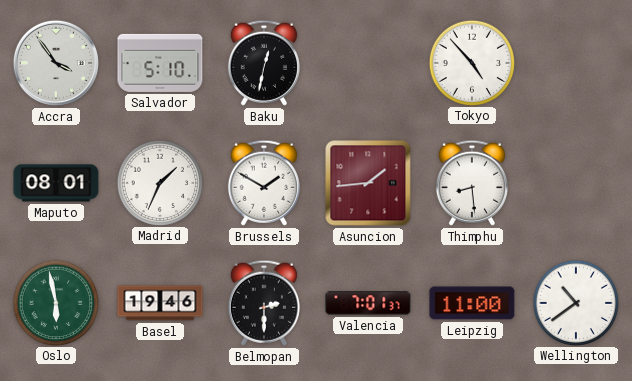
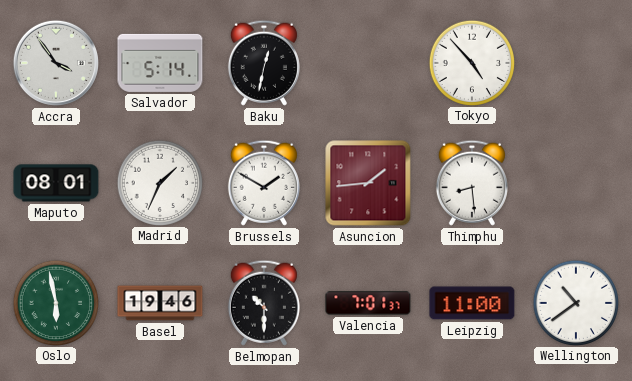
Salvador: 5:10 -> 5:14 (160, 63)
Belmopan: 2:30 -> 10:30 (264, 303)
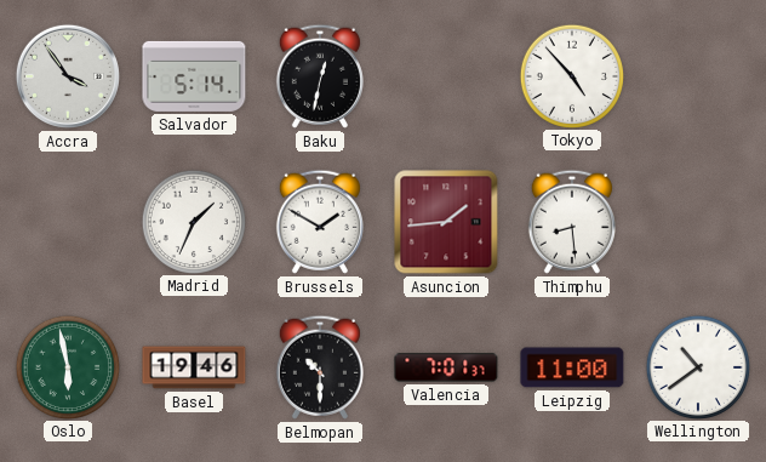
Maputo: 08:01 -> none (56, 183)
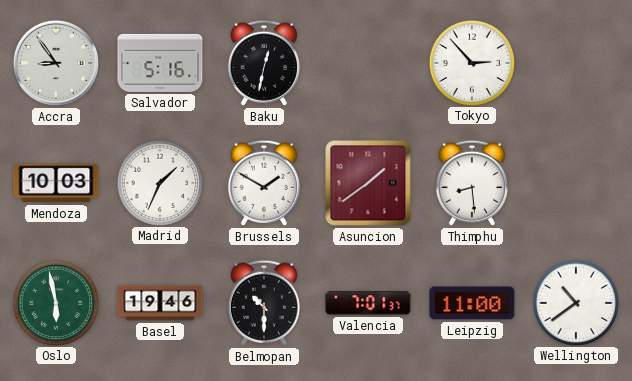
Accra: 3:54 -> 8:54 (56, 63)
Salvador: 5:14 -> 5:16 (160, 63)
Tokyo: 4:53 -> 2:53 (471, 62)
Mendoza: none -> 10:03 (56, 183)
Asuncion: 1:44 -> 1:39 (368, 183)
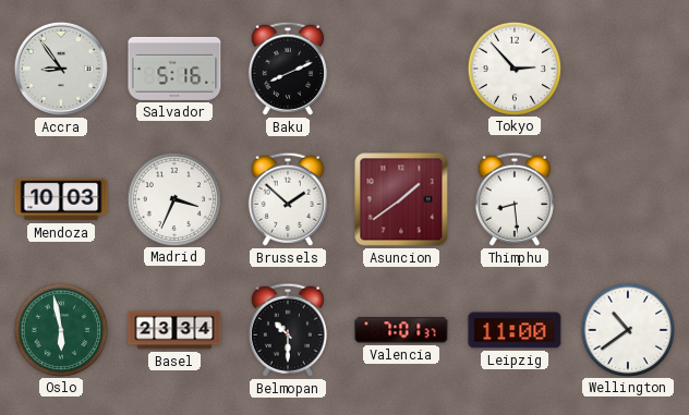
Baku: 12:32 -> 8:11 (288, 69)
Madrid: 1:34 -> 3:34 (173, 198)
Brussels: 1:50 -> 1:52 (288, 199)
Basel: 19:46 -> 23:34 (174, 330)
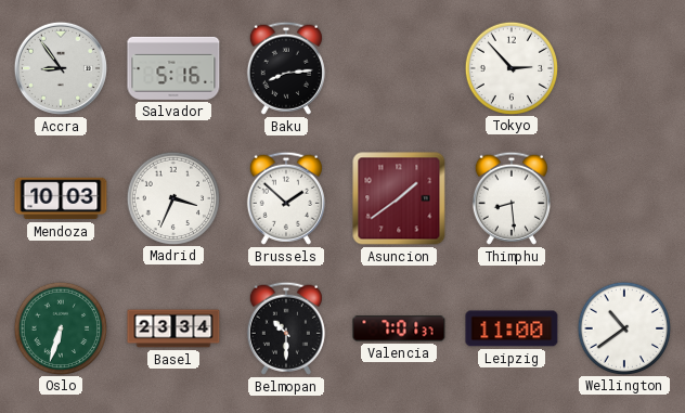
Baku: 8:11 -> 8:14 (286, 68)
Oslo: 5:58 -> 6:33 (60, 327)
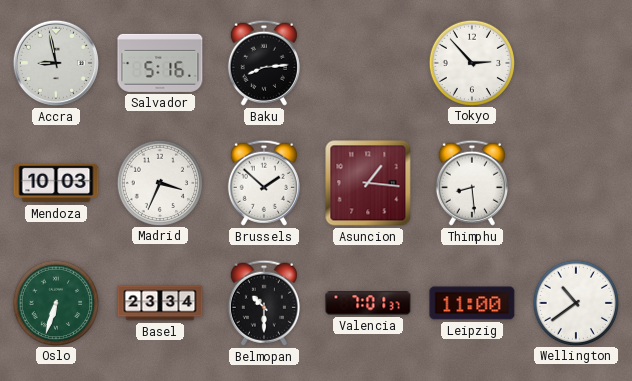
Accra: 8:54 -> 8:58 (56, 63)
Asuncion: 1:39 -> 1:16 (368, 183)
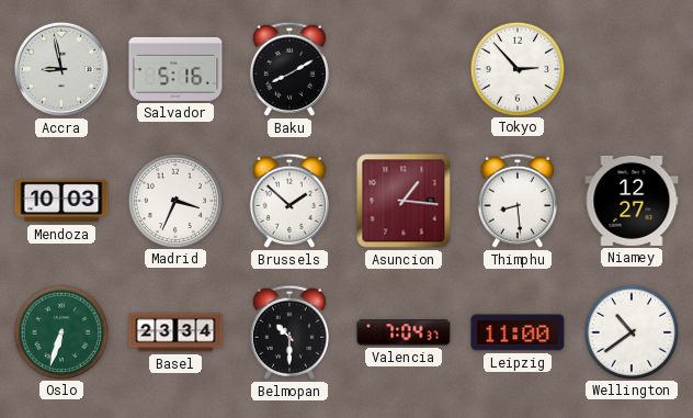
Baku: 8:14 -> 8:10 (289, 69)
Niamey: none -> 12:27 (632, 201)
Valencia: 7:01 -> 7:04 (404, 332)
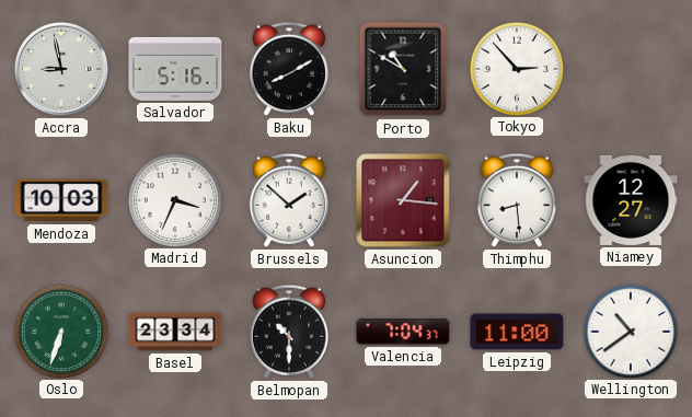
Porto: none -> 10:50 (403, 69)
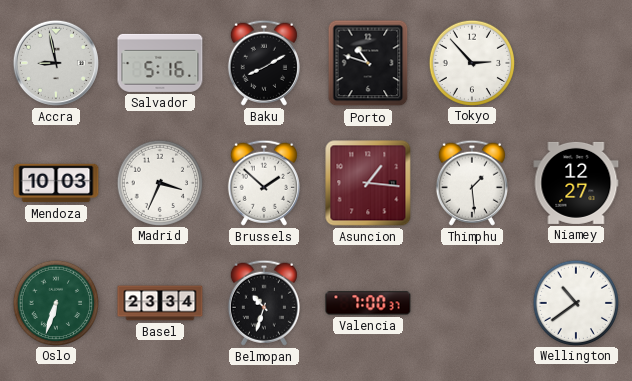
Porto: 10:50 -> 10:48 (368, 63)
Thimphu: 8:29 -> 1:29 (472, 183)
Belmopan: 10:30 -> 10:33 (264, 303)
Valencia: 7:04 -> 7:00 (368, 303)
Leipzig: 11:00 -> none (517, 332)
